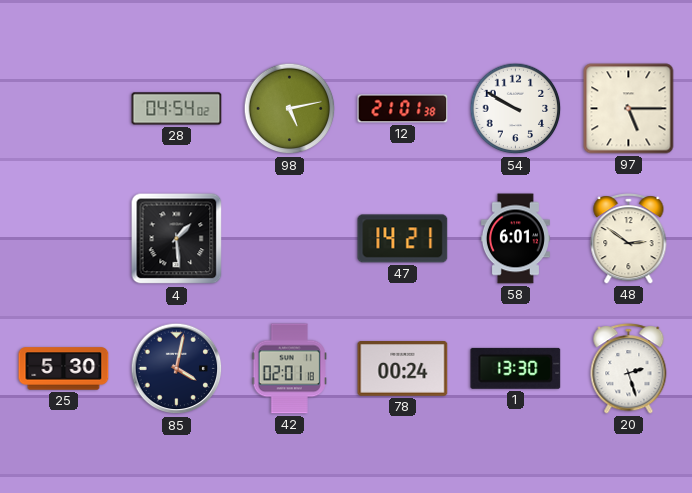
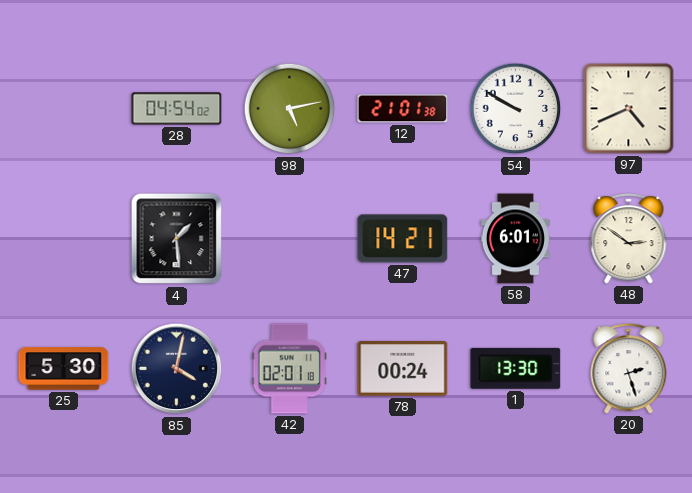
97: 5:15 -> 4:41 (629, 109)
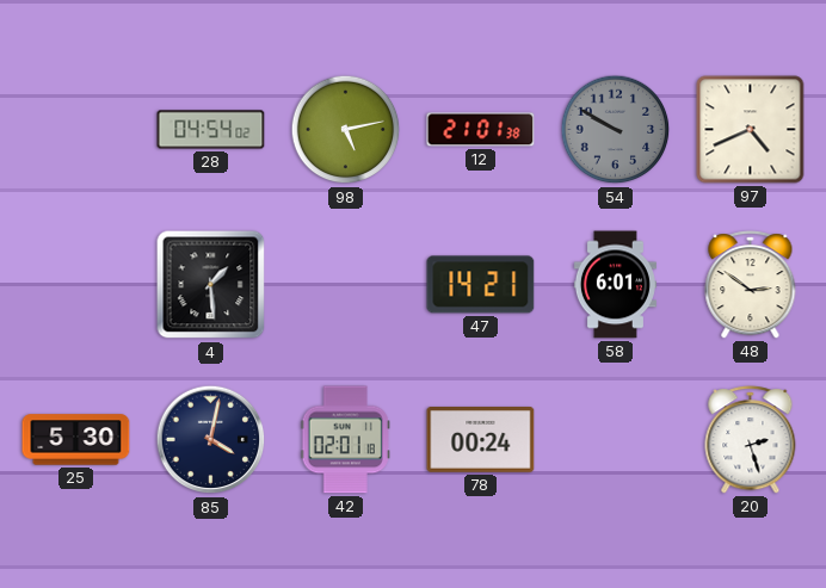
54 dial: white -> grey (616, 130)
1: 13:30 -> none (516, 368)
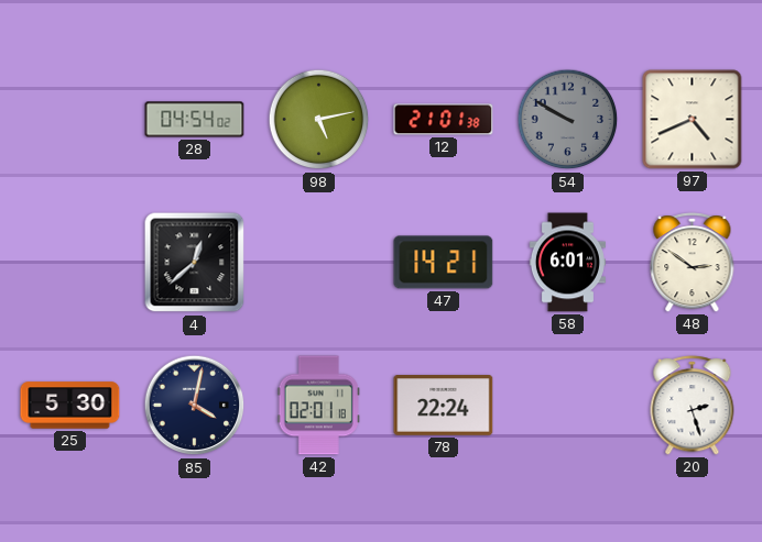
4: 1:29 -> 12:38 (195, 263)
78: 00:24 -> 22:24 (444, 406)
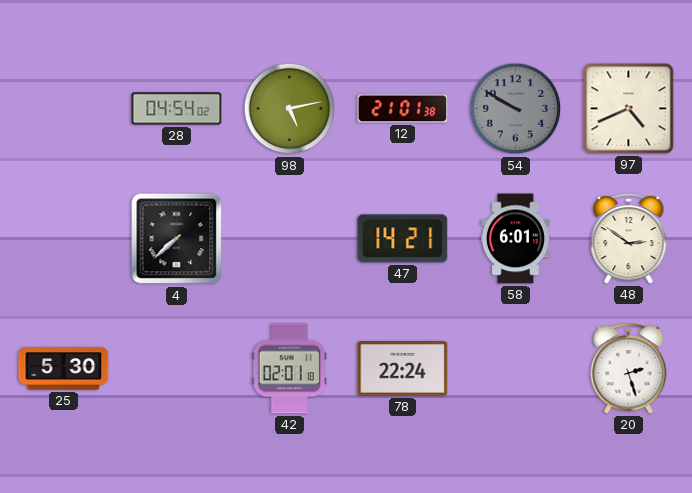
4: 12:38 -> 7:38 (177, 239)
85: 4:02 -> none (195, 406)
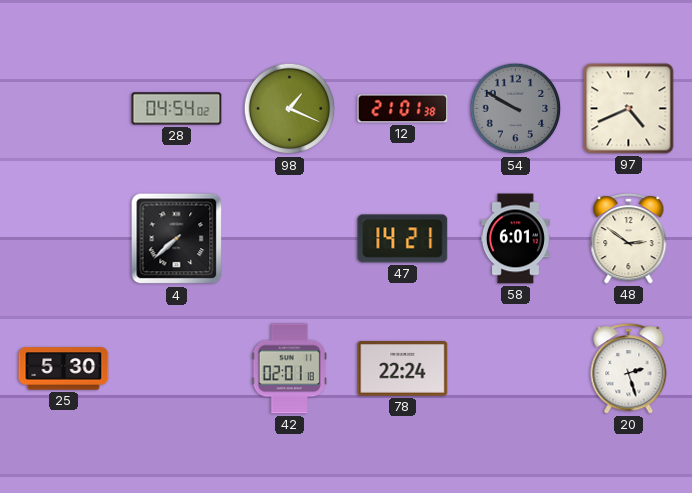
98: 5:13 -> 1:19 (290, 109)
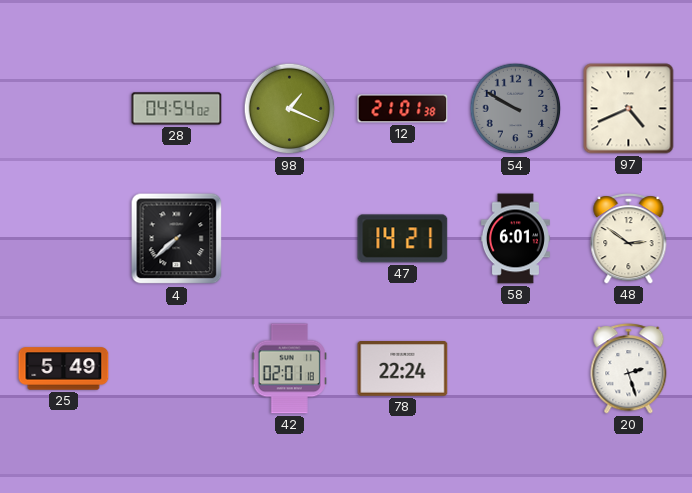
25: 5:30 -> 5:49 (64, 369)
